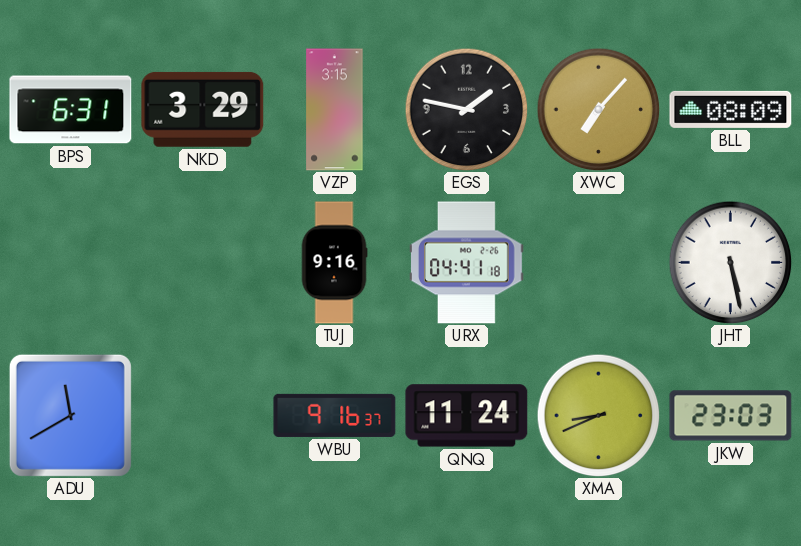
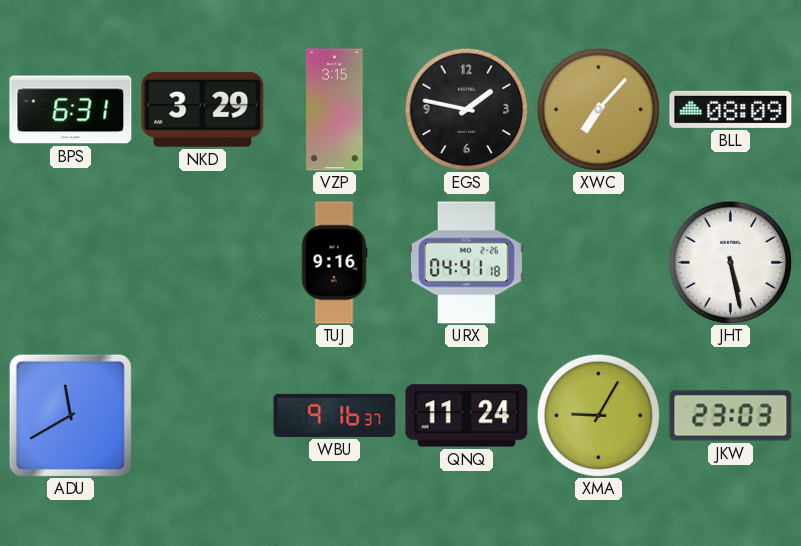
XMA: 8:41 -> 9:05 (598, 415)
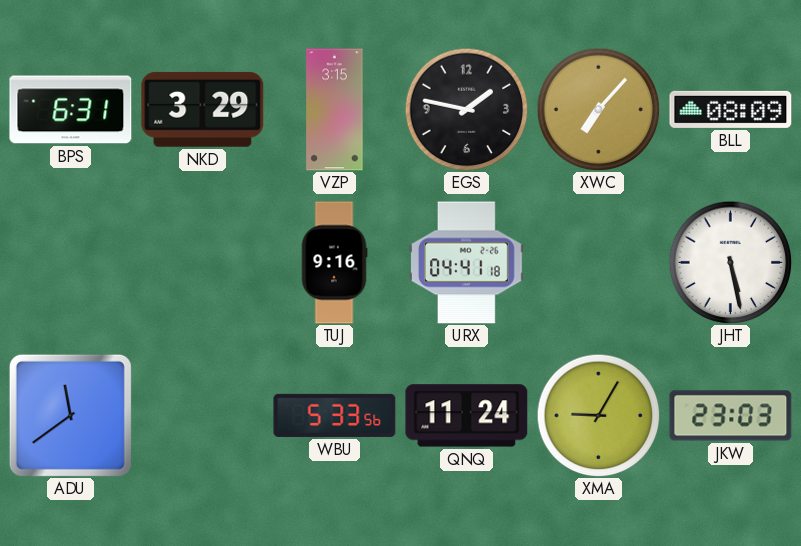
ADU: 11:40 -> 11:39 (70, 415)
WBU: 9:16 -> 5:33 (335, 415)
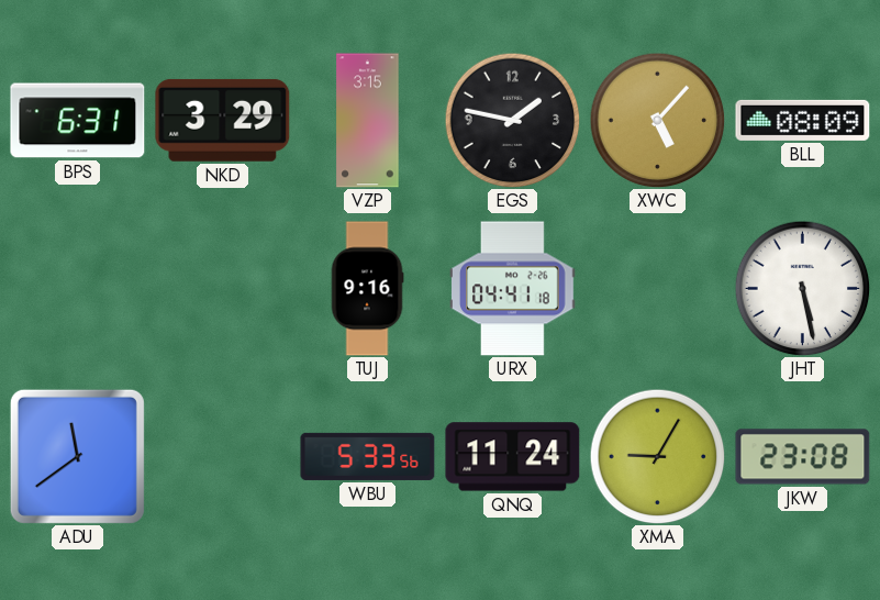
XWC: 7:07 -> 5:07 (657, 120)
JKW: 23:03 -> 23:08 (803, 457)
